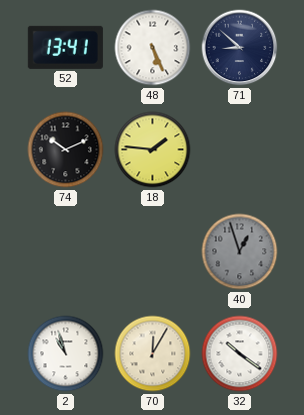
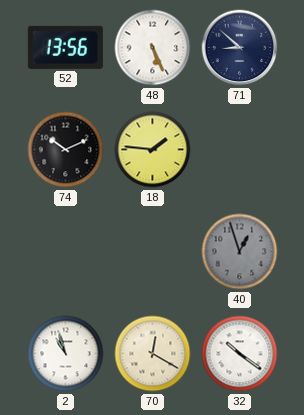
52: 13:41 -> 13:56 (65, 47)
70: 12:05 -> 12:20 (153, 354)
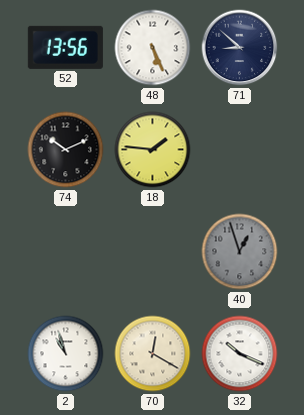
32: 10:21 -> 10:19 (240, 354)
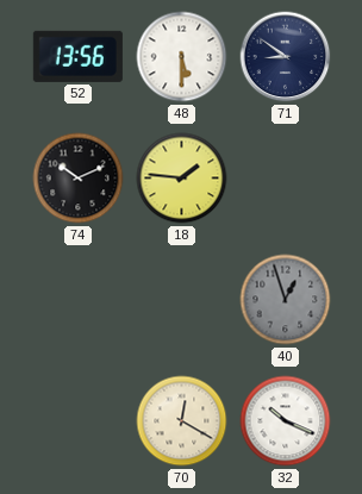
48: 5:26 -> 5:30 (182, 57)
71: 8:52 -> 8:51 (286, 57)
2: 10:57 -> none (66, 354)
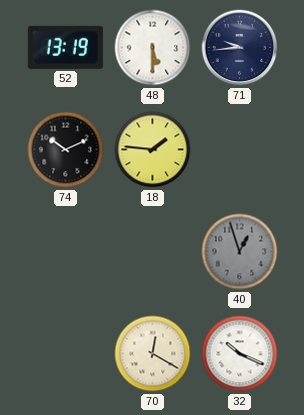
52: 13:56 -> 13:19 (65, 47)
71: 8:51 -> 9:44 (240, 48)
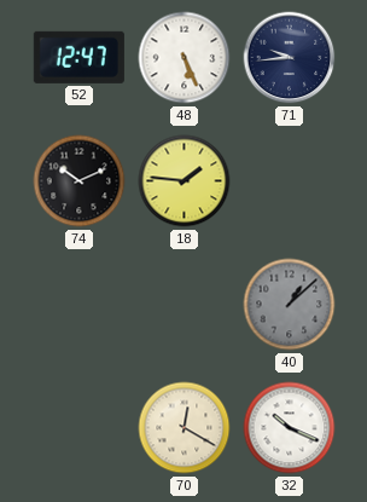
52: 13:19 -> 12:47 (78, 57)
48: 5:30 -> 5:26 (185, 58)
40: 12:57 -> 1:08 (290, 305)
